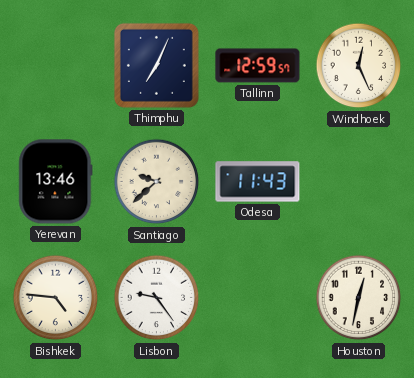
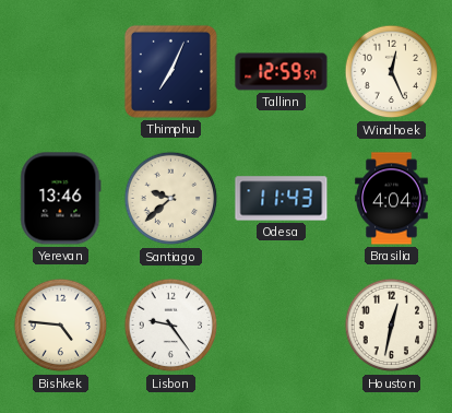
Brasilia: none -> 4:04 (392, 199)
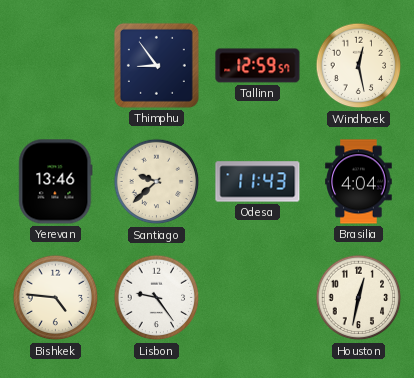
Thimphu: 7:04 -> 8:54 (156, 65)
Windhoek: 12:26 -> 12:28 (359, 66)
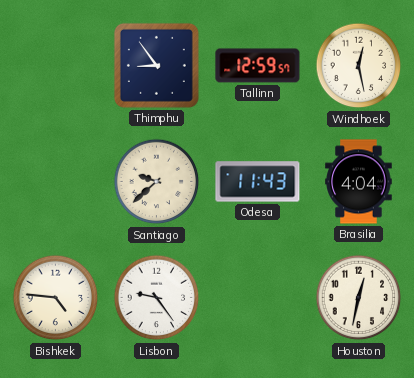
Yerevan: 13:46 -> none (56, 182)
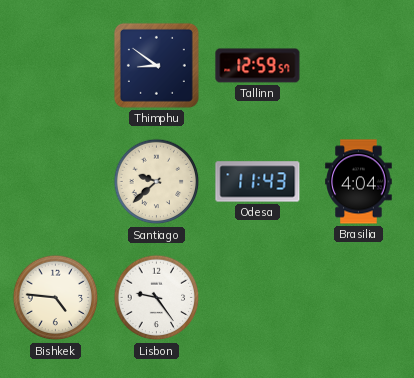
Thimphu: 8:54 -> 8:51 (156, 65)
Windhoek: 12:28 -> none (359, 66)
Houston: 12:32 -> none (359, 298)
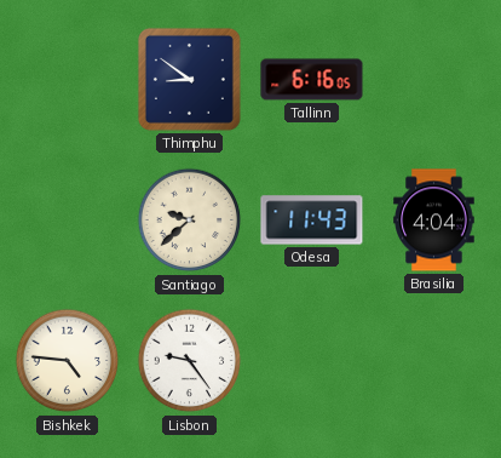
Tallinn: 12:59 -> 6:16 (312, 80)
